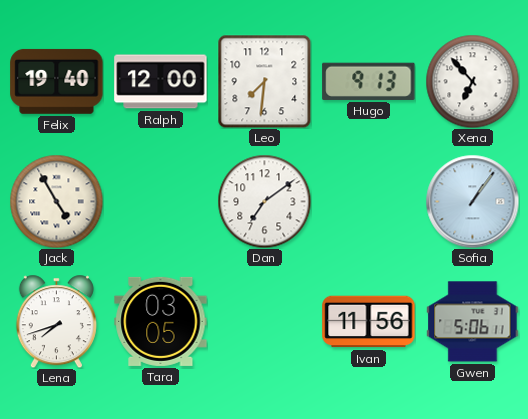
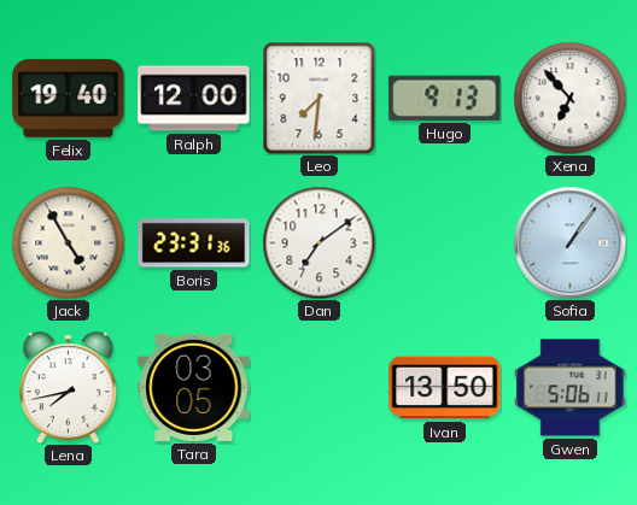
Boris: none -> 23:31 (194, 243)
Lena: 7:42 -> 7:43 (68, 387)
Ivan: 11:56 -> 13:50 (445, 388)
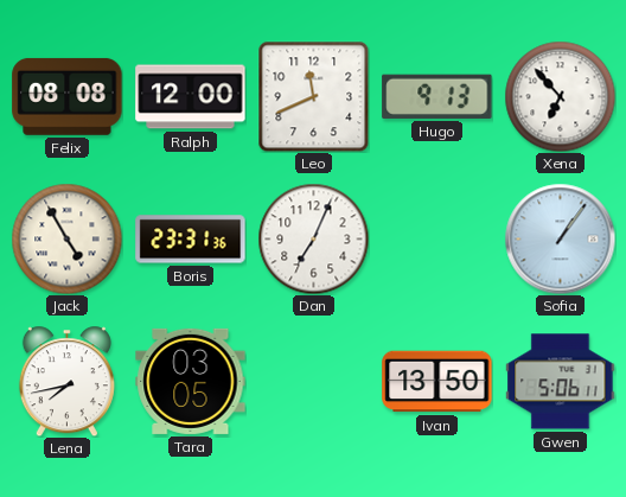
Felix: 19:40 -> 08:08 (68, 96)
Leo: 7:31 -> 11:41 (313, 96)
Dan: 7:09 -> 7:04 (313, 238)
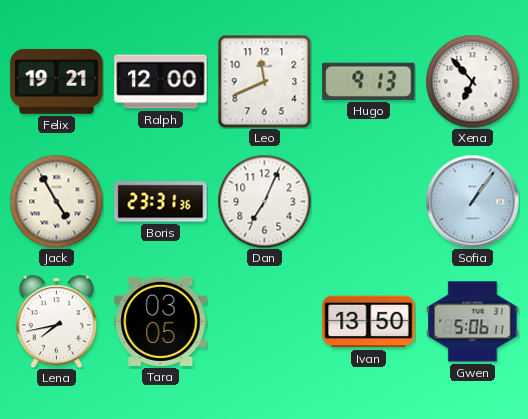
Felix: 08:08 -> 19:21 (57, 81)
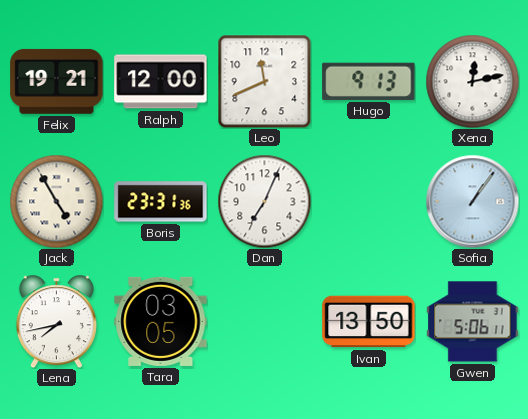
Xena: 6:53 -> 12:13 (472, 81)
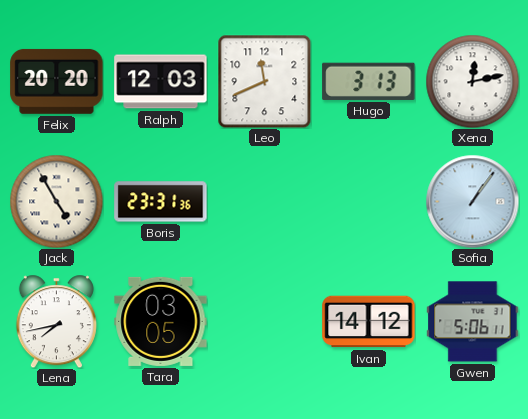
Felix: 19:21 -> 20:20 (57, 81)
Ralph: 12:00 -> 12:03 (161, 82)
Hugo: 9:13 -> 3:13 (369, 81)
Dan: 7:04 -> none (264, 201)
Ivan: 13:50 -> 14:12 (369, 322)
